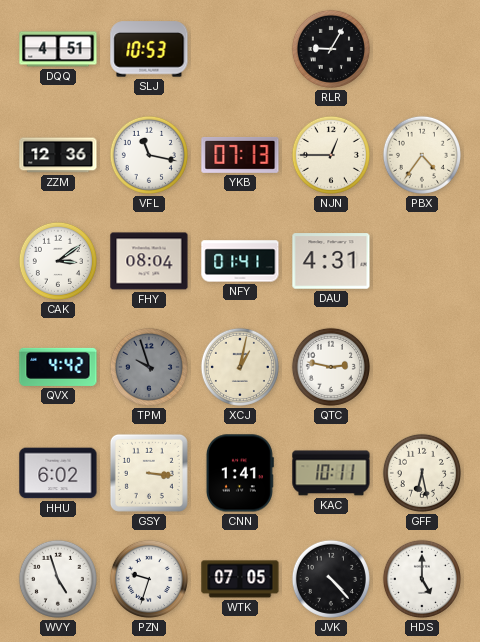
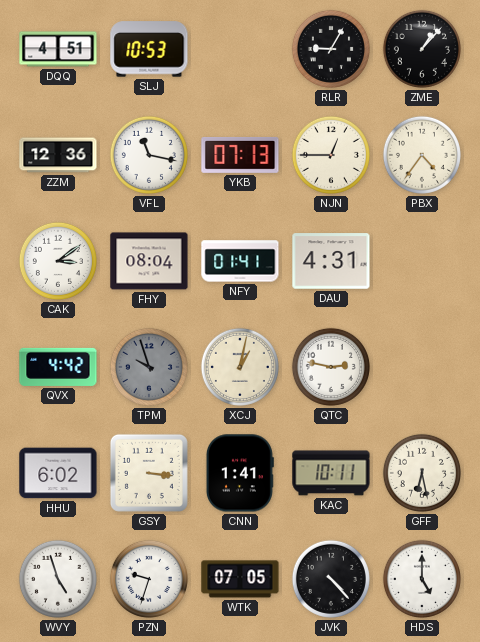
ZME: none -> 1:07 (422, 49)
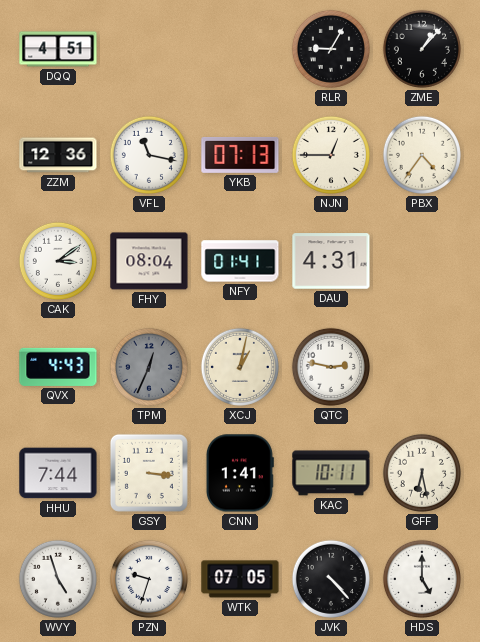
SLJ: 10:53 -> none (149, 49)
QVX: 4:42 -> 4:43 (58, 367)
TPM: 9:57 -> 12:34 (149, 367)
HHU: 6:02 -> 7:44 (58, 473)
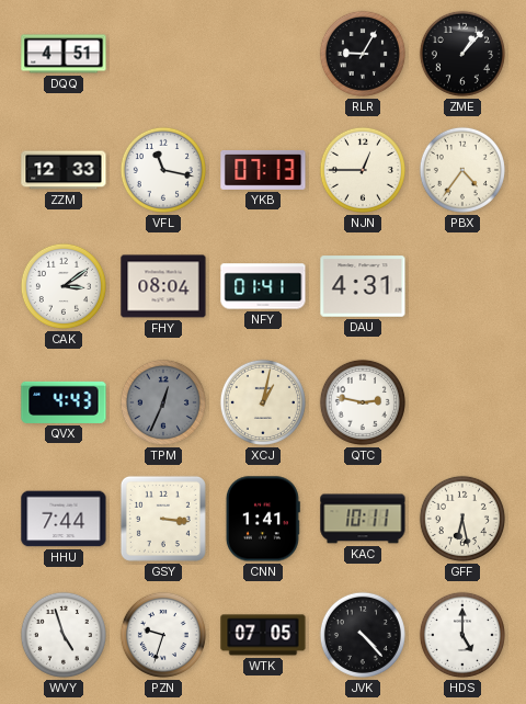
ZZM: 12:36 -> 12:33 (64, 170)
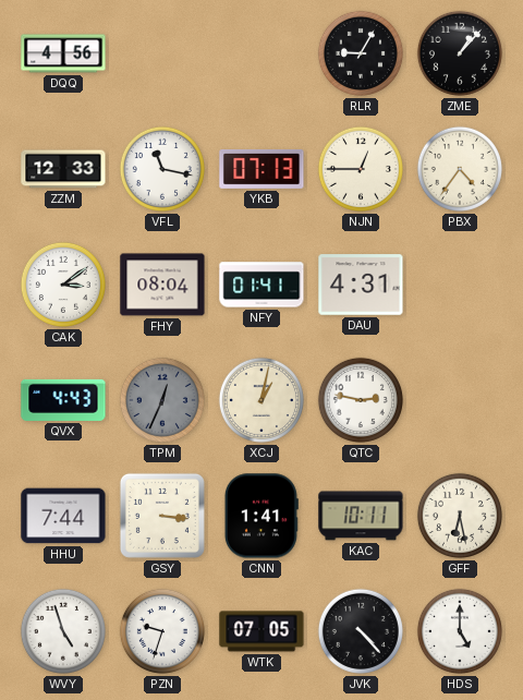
DQQ: 4:51 -> 4:56 (63, 53)
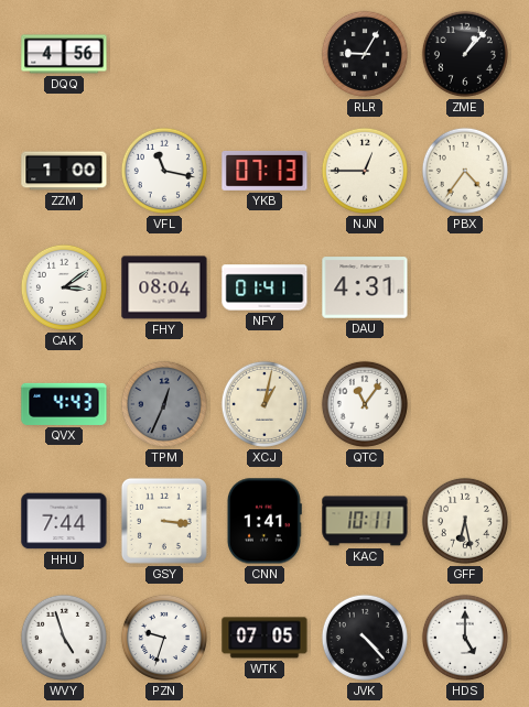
ZZM: 12:33 -> 1:00 (64, 171)
QTC: 2:47 -> 11:06 (365, 404)
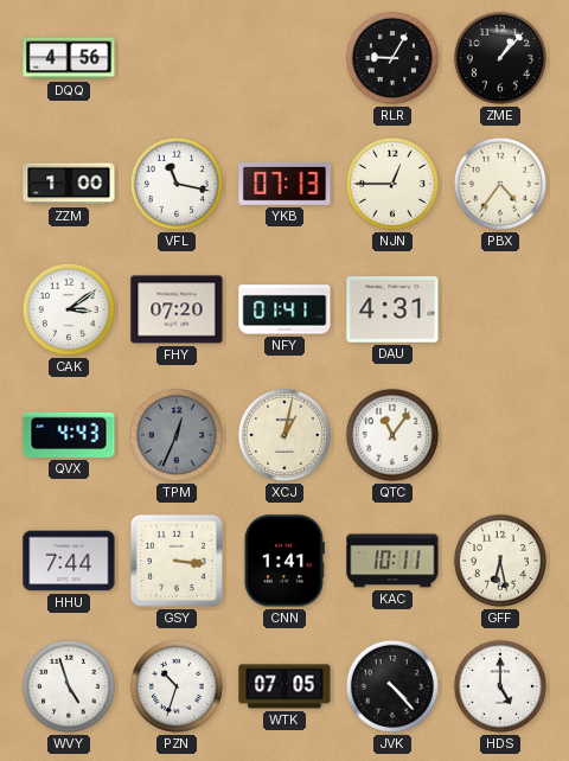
FHY: 08:04 -> 07:20 (177, 309)
PZN: 9:33 -> 10:33 (177, 686)
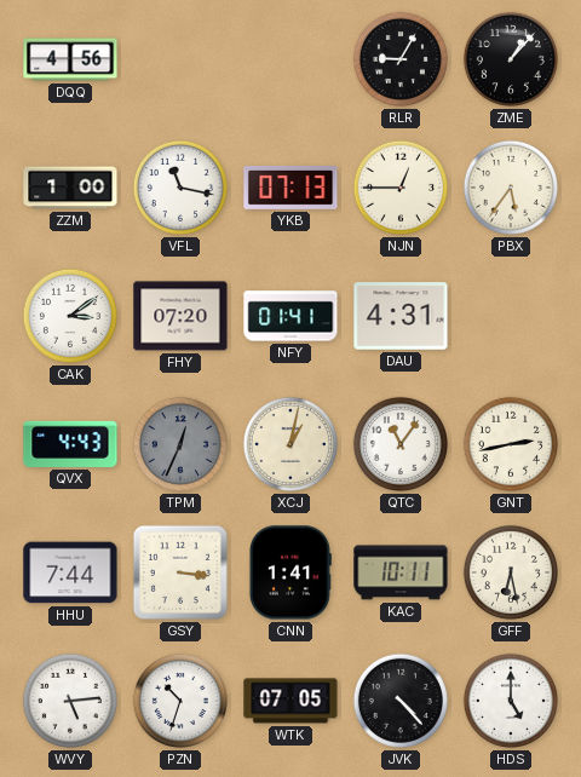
PBX: 4:36 -> 5:36 (511, 188)
GNT: none -> 2:43 (511, 444)
WVY: 4:57 -> 5:14 (70, 701)
